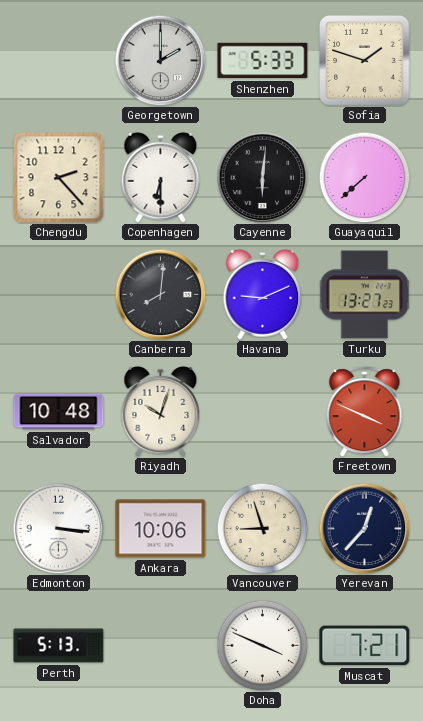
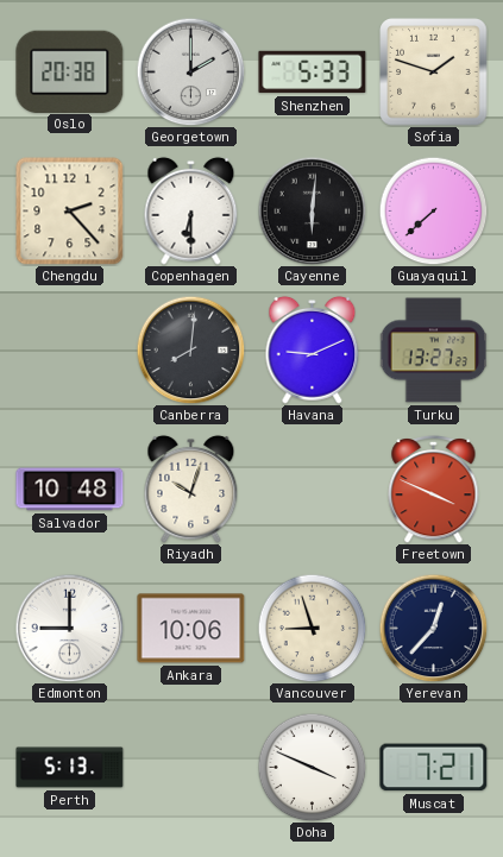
Oslo: none -> 20:38 (70, 71)
Edmonton: 3:16 -> 9:00 (69, 628)
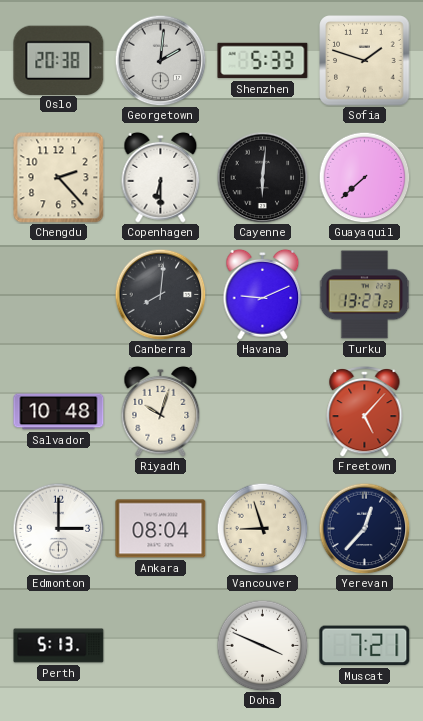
Georgetown: 2:00 -> 2:01 (160, 60)
Freetown: 3:49 -> 5:07 (365, 411)
Edmonton: 9:00 -> 3:00 (58, 528)
Ankara: 10:06 -> 08:04 (161, 529)
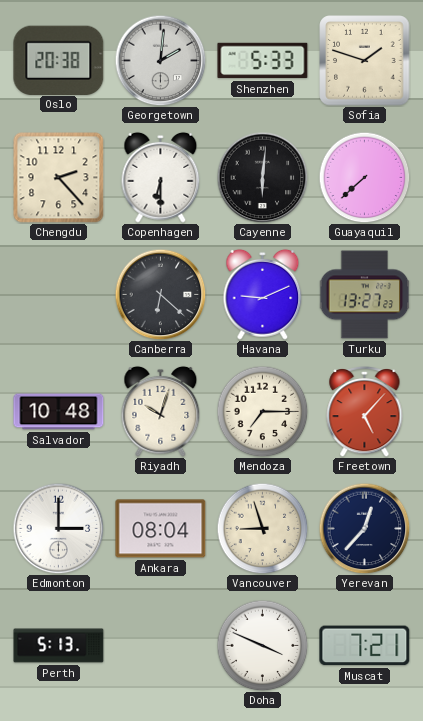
Canberra: 8:01 -> 6:22 (160, 294)
Mendoza: none -> 7:15 (262, 411)
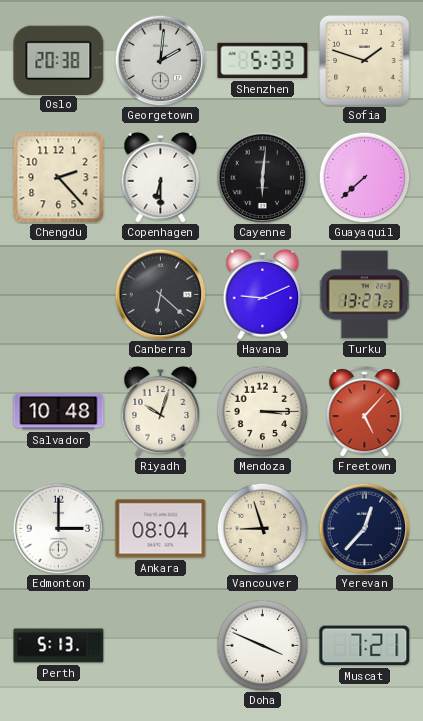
Mendoza: 7:15 -> 3:15 (262, 411)
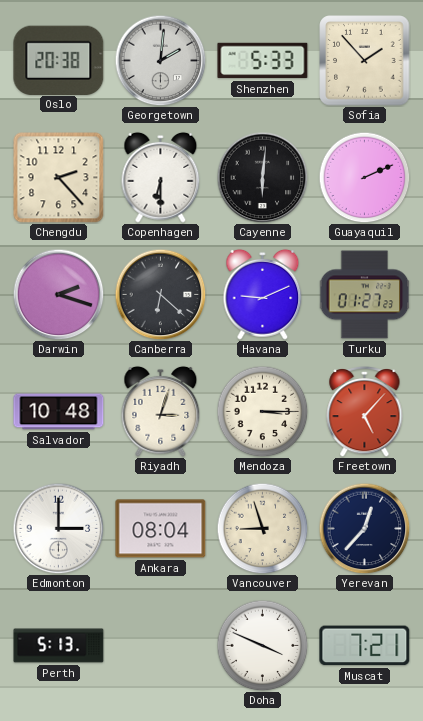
Sofia: 1:48 -> 1:53 (365, 61)
Guayaquil: 7:38 -> 2:11 (364, 177)
Darwin: none -> 2:18 (58, 294)
Turku: 13:27 -> 01:27 (364, 295)
Riyadh: 10:03 -> 3:03 (161, 411)
